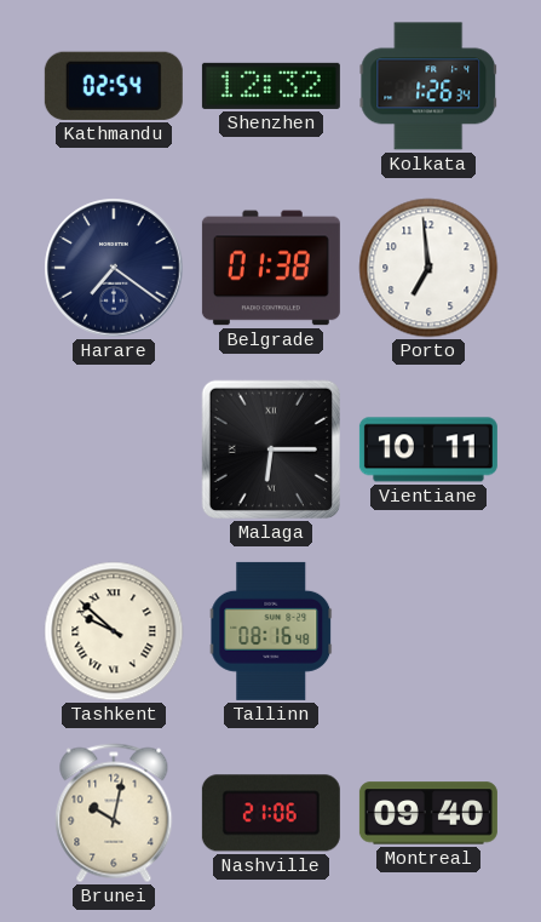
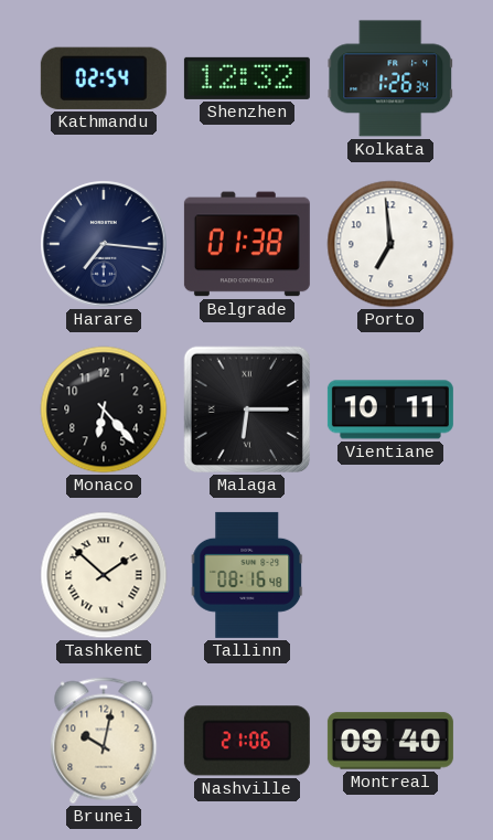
Harare: 7:21 -> 7:16 (104, 244)
Monaco: none -> 6:23 (104, 410)
Tashkent: 9:52 -> 1:52 (104, 575)
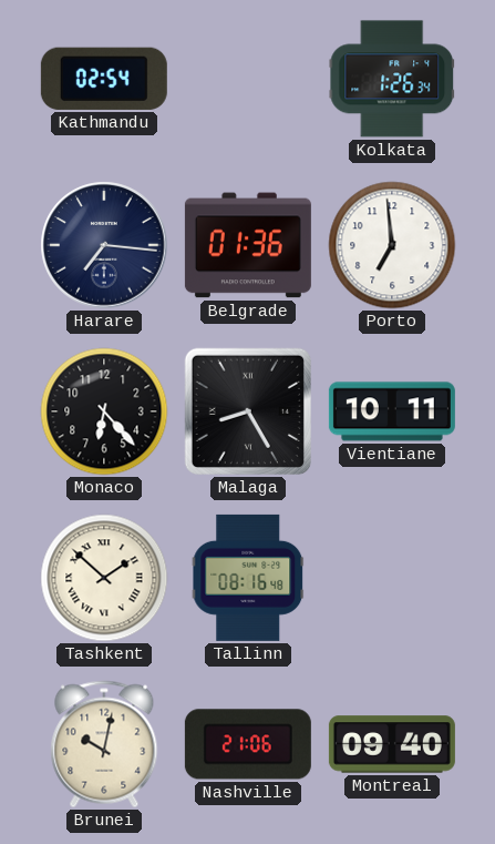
Shenzhen: 12:32 -> none (247, 78)
Belgrade: 01:38 -> 01:36 (248, 245)
Malaga: 6:15 -> 8:25 (248, 411)
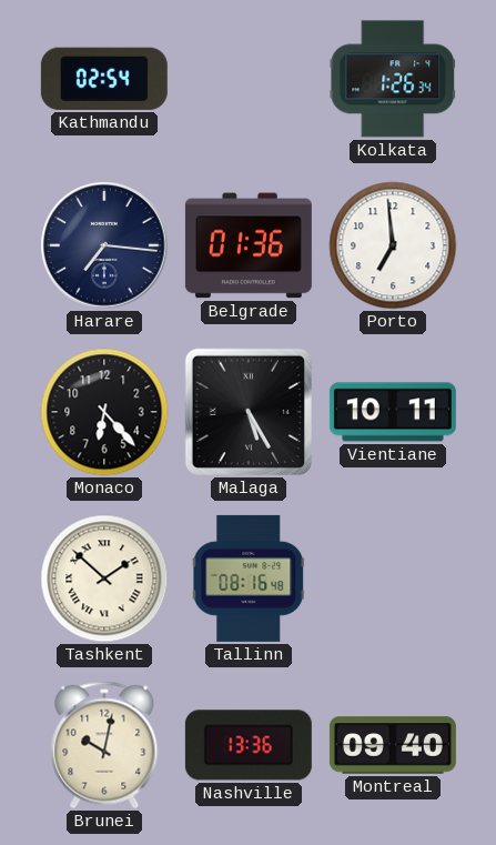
Malaga: 8:25 -> 5:25 (249, 412)
Nashville: 21:06 -> 13:36 (249, 745)
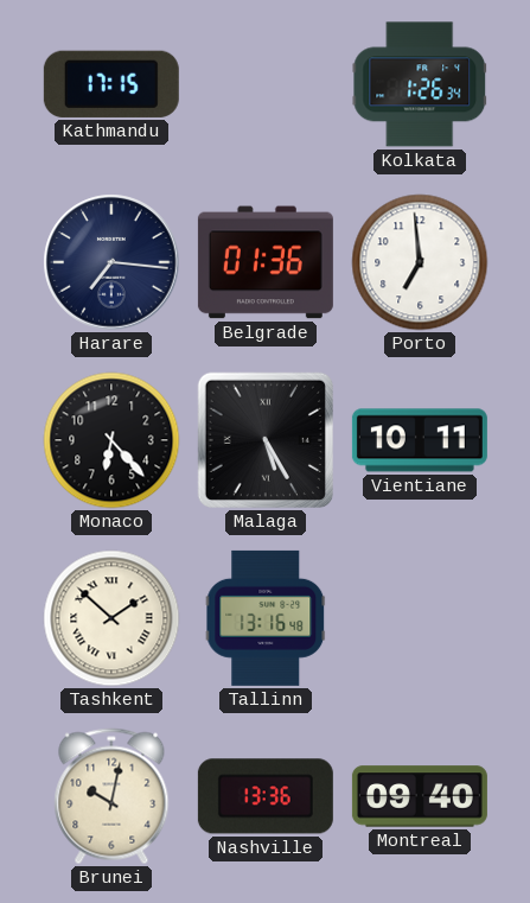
Kathmandu: 02:54 -> 17:15 (111, 84)
Tallinn: 08:16 -> 13:16 (266, 618)
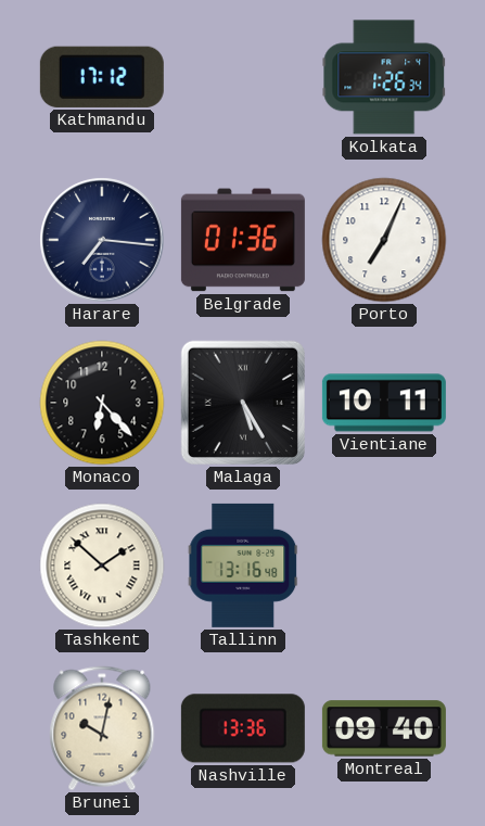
Kathmandu: 17:15 -> 17:12 (102, 77)
Porto: 6:59 -> 7:04 (384, 240)
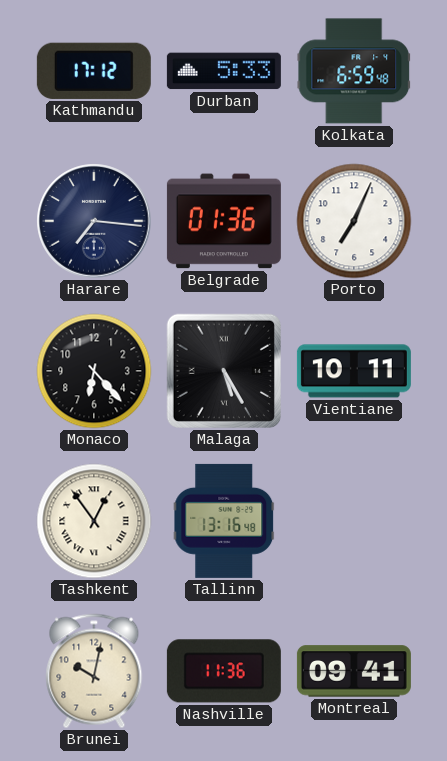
Durban: none -> 5:33 (224, 71)
Kolkata: 1:26 -> 6:59 (354, 71)
Tashkent: 1:52 -> 12:54 (94, 521)
Nashville: 13:36 -> 11:36 (224, 671)
Montreal: 09:40 -> 09:41 (354, 671)
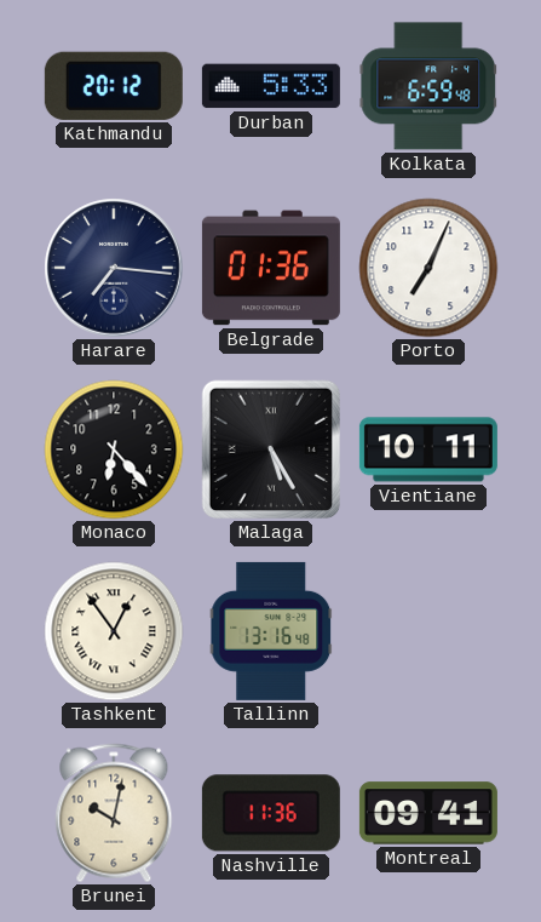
Kathmandu: 17:12 -> 20:12 (114, 86)
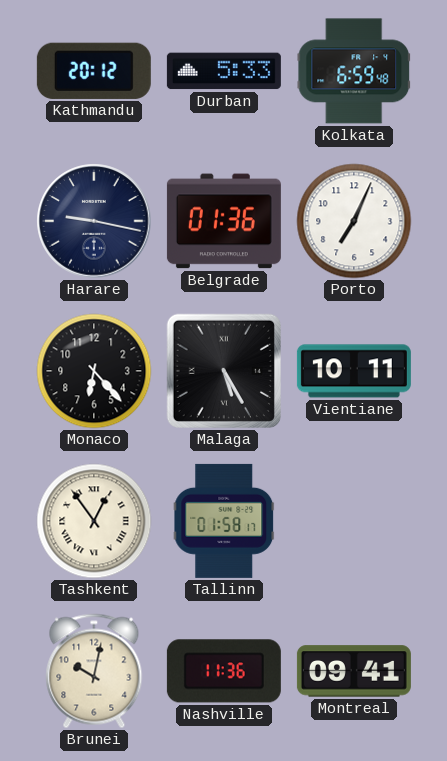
Harare: 7:16 -> 9:17 (94, 221)
Tallinn: 13:16 -> 01:58 (224, 521)
